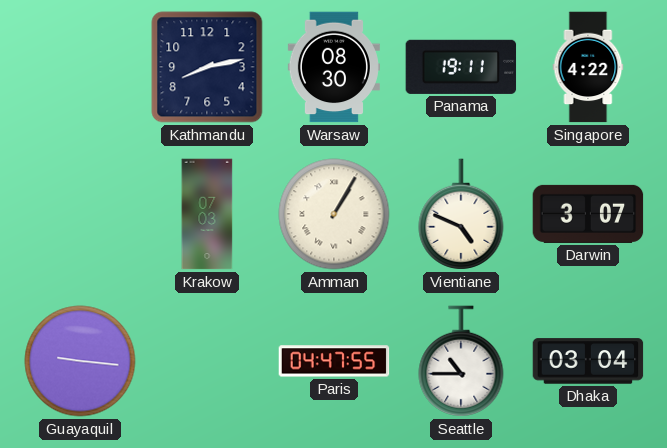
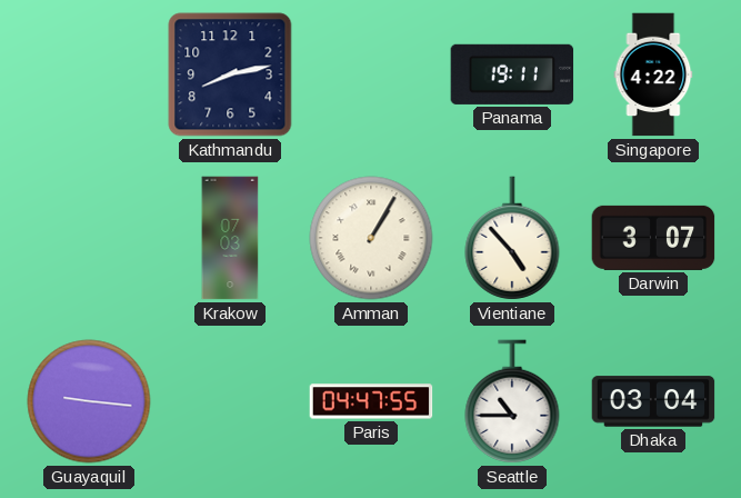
Warsaw: 08:30 -> none (334, 67)
Vientiane: 4:49 -> 4:53 (512, 238)
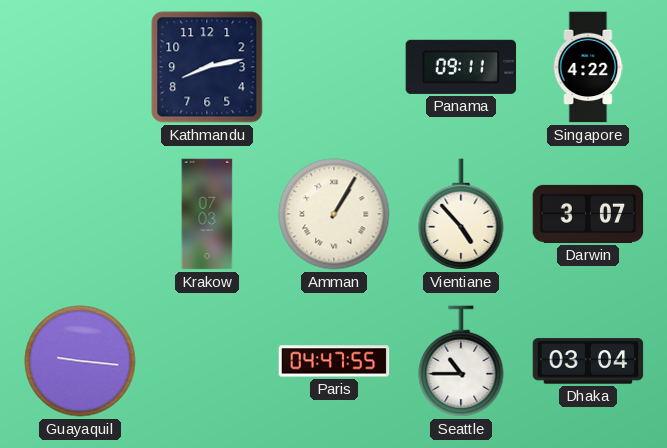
Panama: 19:11 -> 09:11 (461, 67)
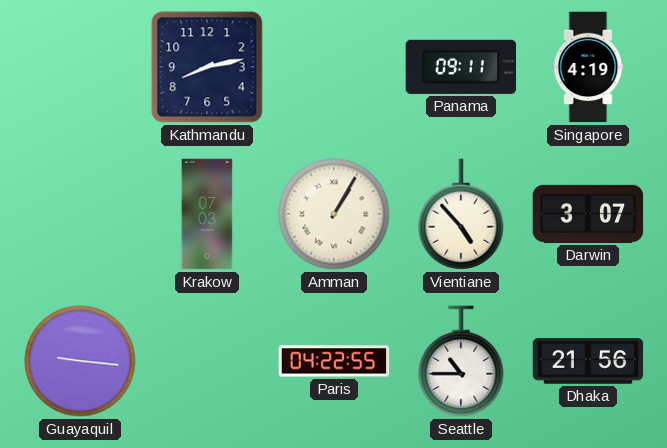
Singapore: 4:22 -> 4:19 (588, 67)
Paris: 04:47 -> 04:22 (334, 361)
Dhaka: 03:04 -> 21:56 (588, 361)
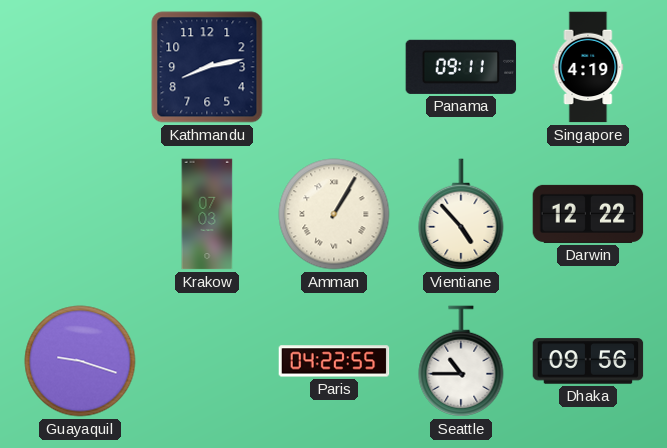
Darwin: 3:07 -> 12:22 (588, 214)
Guayaquil: 9:16 -> 9:18 (80, 361)
Dhaka: 21:56 -> 09:56 (588, 361)
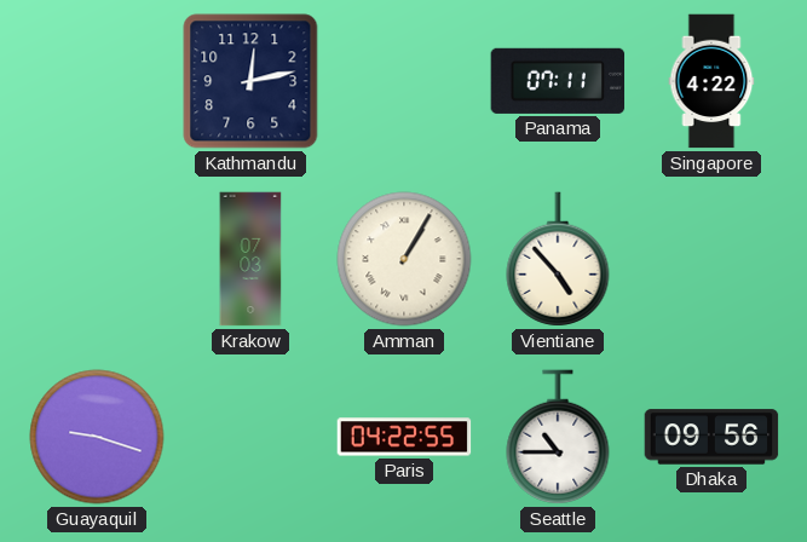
Kathmandu: 8:13 -> 12:13 (250, 81)
Panama: 09:11 -> 07:11 (558, 81)
Singapore: 4:19 -> 4:22 (711, 81)
Darwin: 12:22 -> none (588, 214)
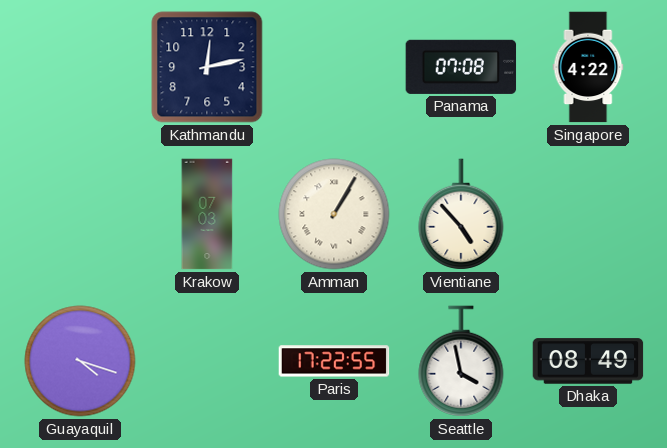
Panama: 07:11 -> 07:08 (461, 67)
Guayaquil: 9:18 -> 4:18 (80, 361)
Paris: 04:22 -> 17:22 (334, 361)
Seattle: 10:45 -> 3:58 (461, 361)
Dhaka: 09:56 -> 08:49 (588, 361)
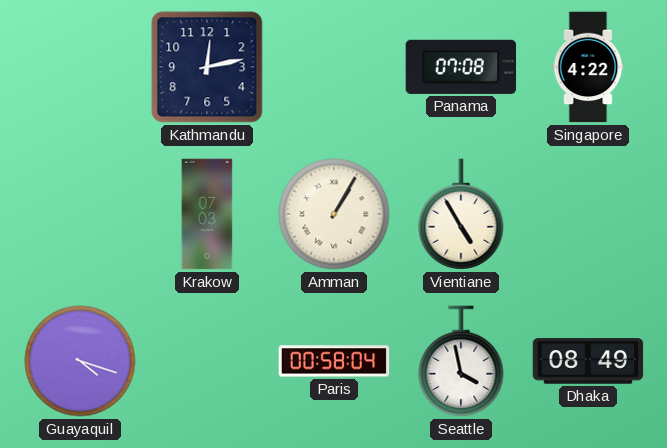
Vientiane: 4:53 -> 4:55 (461, 214)
Paris: 17:22 -> 00:58 (334, 361)
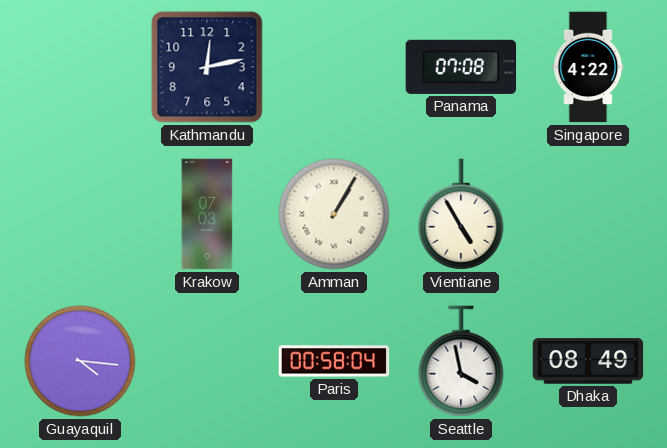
Guayaquil: 4:18 -> 4:16 (80, 361)
